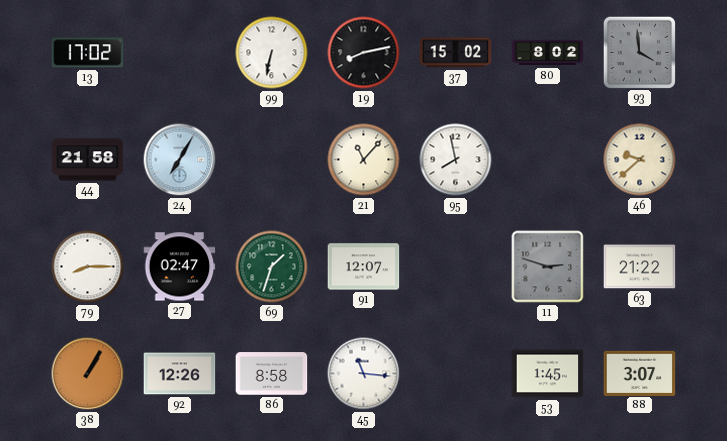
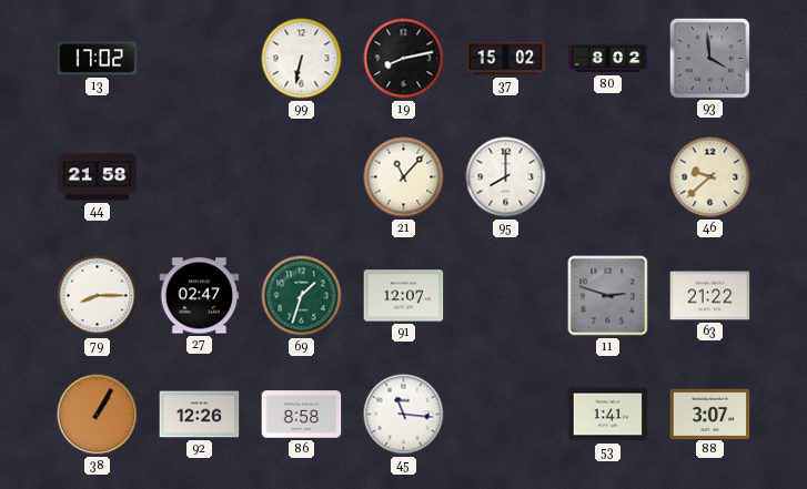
24: 7:05 -> none (180, 160)
95: 7:58 -> 8:00 (506, 177)
53: 1:45 -> 1:41 (608, 415)
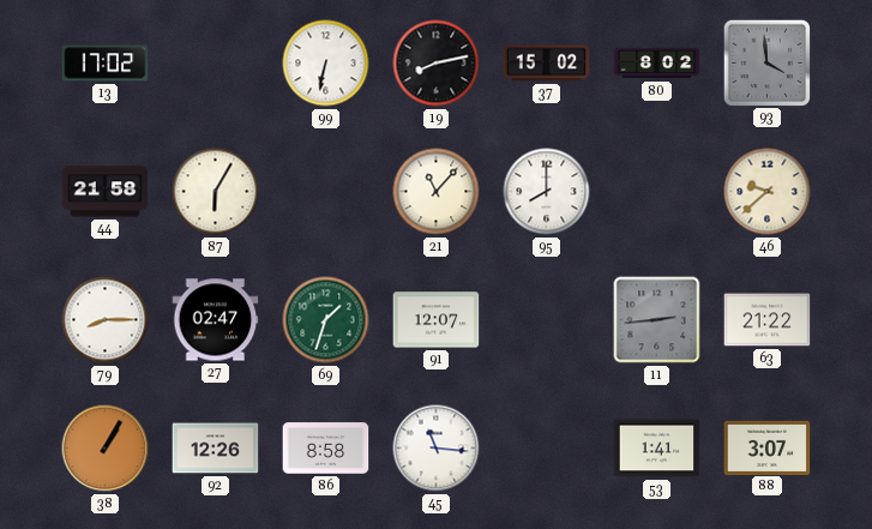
87: none -> 6:05 (216, 192)
11: 2:48 -> 2:44 (657, 320)
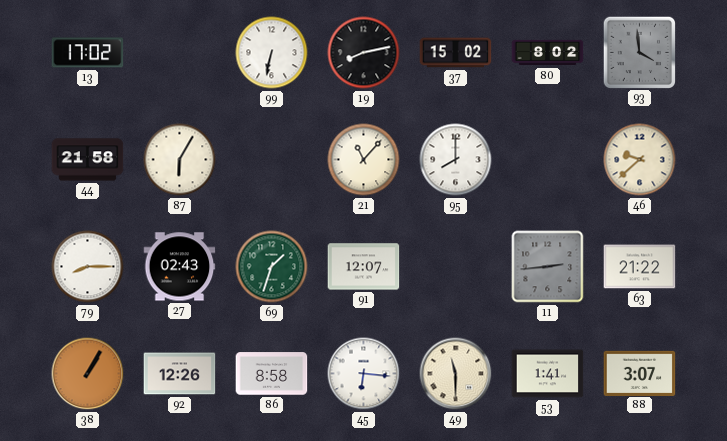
27: 02:47 -> 02:43 (180, 267)
45: 11:16 -> 6:16 (364, 374)
49: none -> 11:30 (456, 374)
